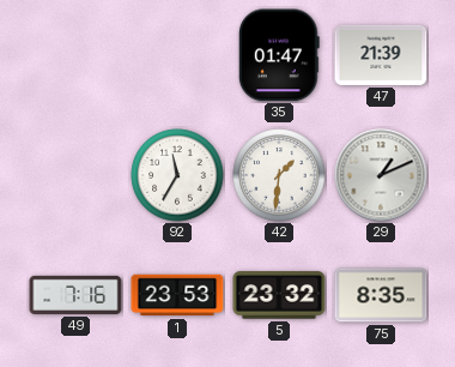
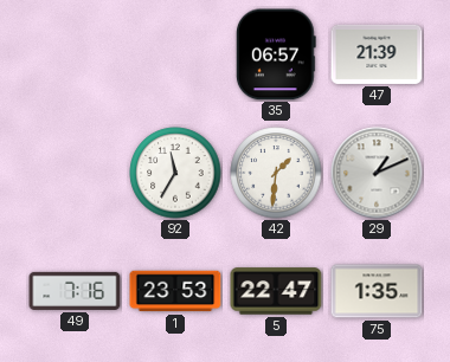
35: 01:47 -> 06:57 (276, 54)
5: 23:32 -> 22:47 (276, 291)
75: 8:35 -> 1:35 (377, 291)
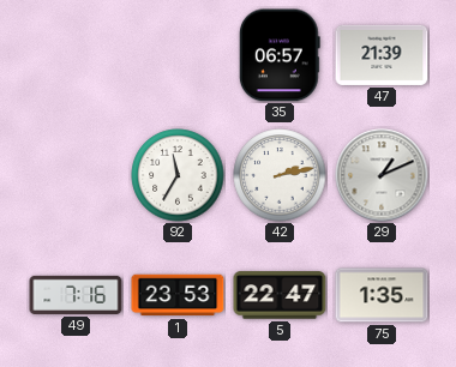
42: 1:31 -> 2:13 (280, 175)
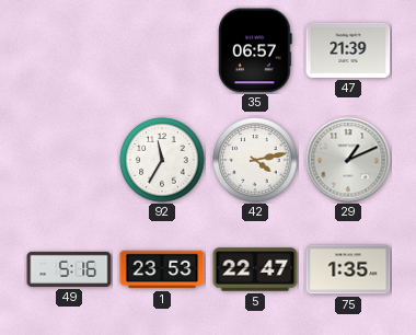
42: 2:13 -> 4:13 (255, 160)
49: 7:16 -> 5:16 (69, 269)
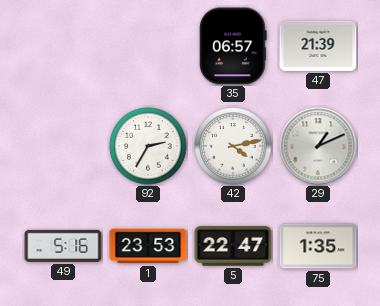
92: 11:35 -> 2:35 (148, 146)
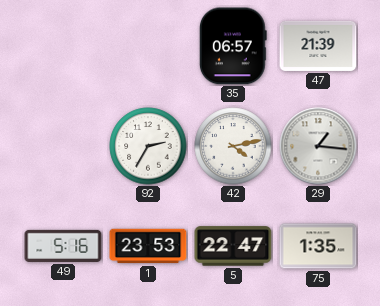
29: 1:11 -> 1:16 (318, 146)
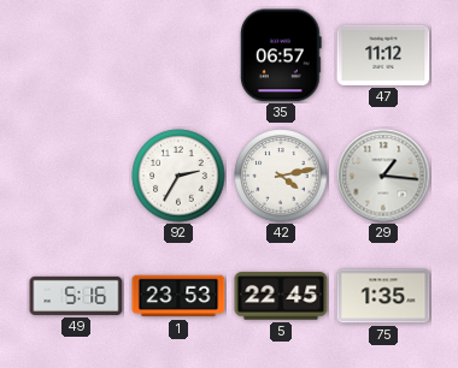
47: 21:39 -> 11:12 (383, 55)
5: 22:47 -> 22:45 (281, 296)
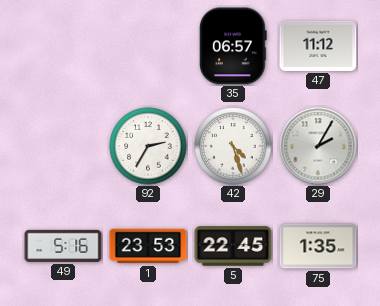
42: 4:13 -> 4:27 (233, 146)
29: 1:16 -> 2:05 (318, 146)
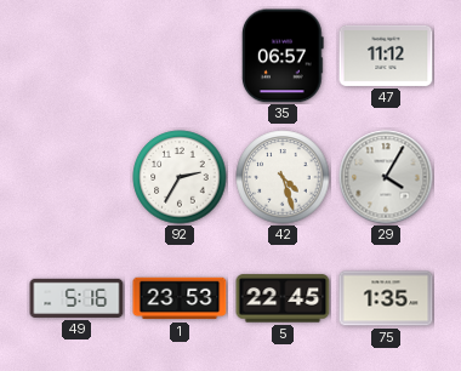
29: 2:05 -> 4:05 (386, 177)
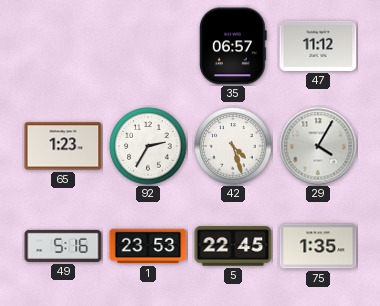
65: none -> 1:23 (63, 146)
